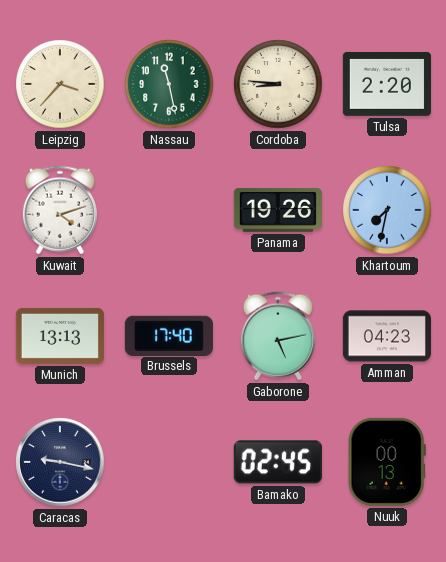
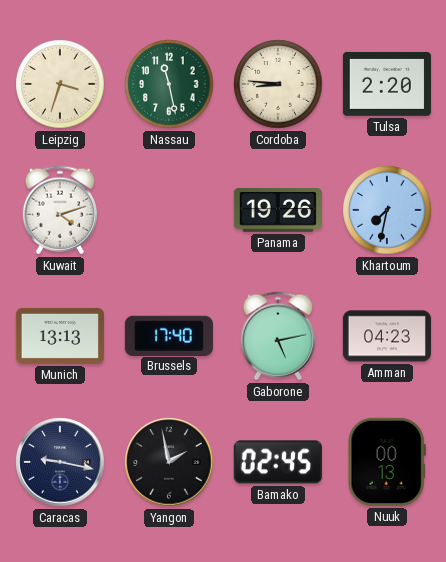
Leipzig: 3:37 -> 3:33 (60, 84)
Yangon: none -> 1:58 (169, 462)
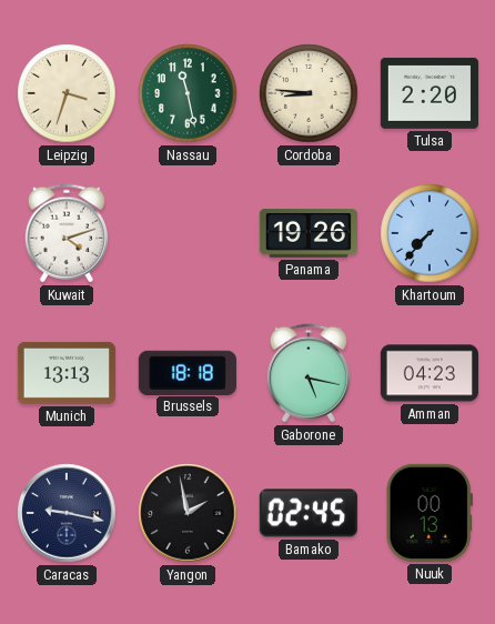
Khartoum: 7:32 -> 7:37 (430, 233)
Brussels: 17:40 -> 18:18 (188, 372)
Gaborone: 5:13 -> 5:17 (309, 373)
